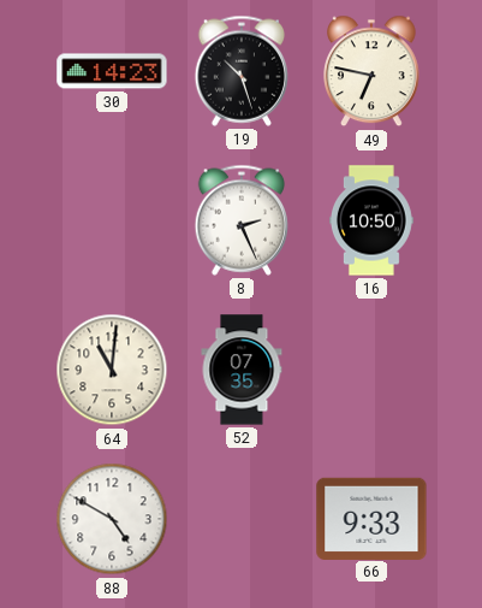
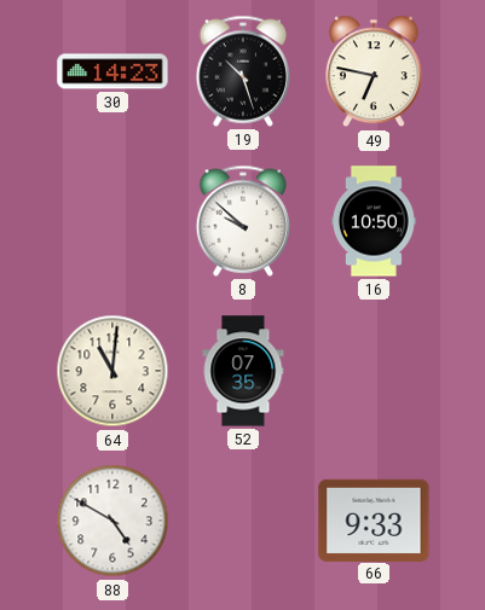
8: 2:26 -> 9:52 (242, 221)
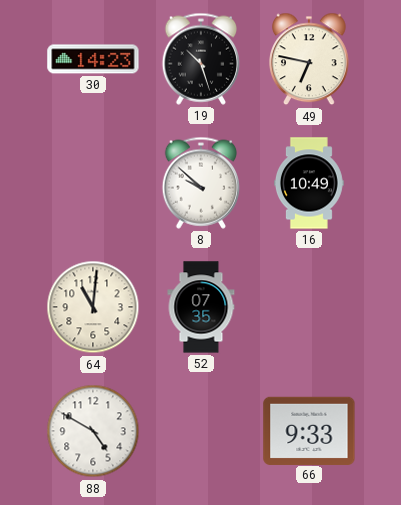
16: 10:50 -> 10:49 (310, 183)
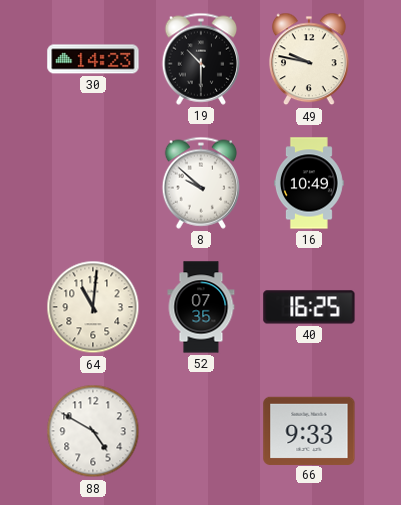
19: 10:27 -> 10:30 (200, 59)
49: 6:47 -> 9:47 (310, 59)
40: none -> 16:25 (309, 307)
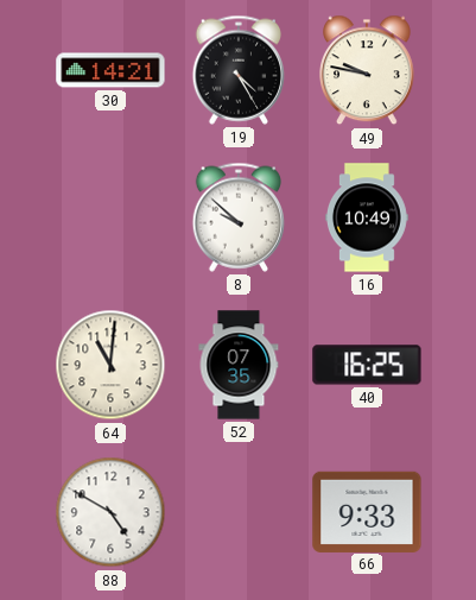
30: 14:23 -> 14:21 (110, 70)
19: 10:30 -> 4:25 (237, 70)
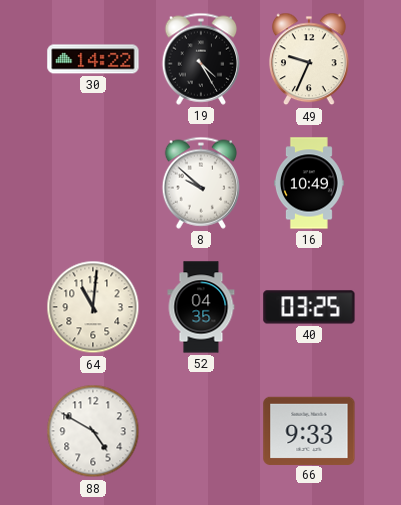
30: 14:21 -> 14:22 (93, 59)
49: 9:47 -> 9:34 (310, 59)
52: 07:35 -> 04:35 (201, 307)
40: 16:25 -> 03:25 (309, 307)
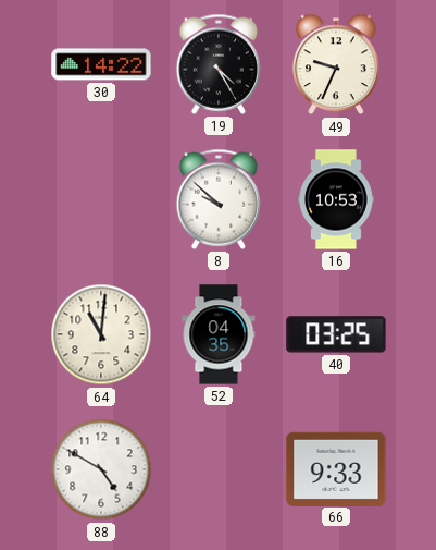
16: 10:49 -> 10:53 (337, 199)
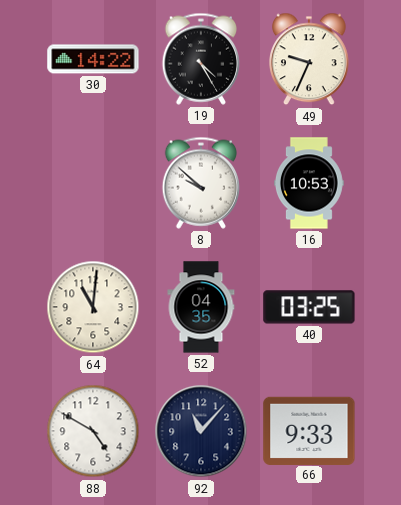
92: none -> 11:07 (201, 431)
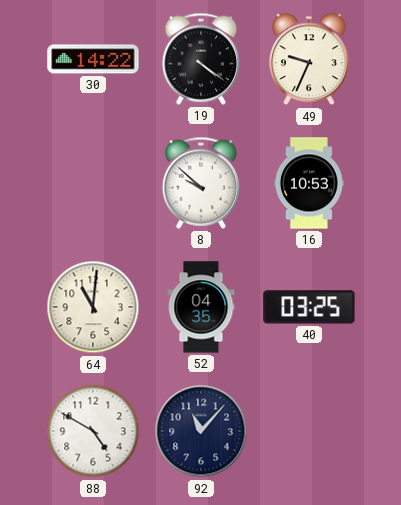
19: 4:25 -> 4:21 (200, 59)
66: 9:33 -> none (309, 430)
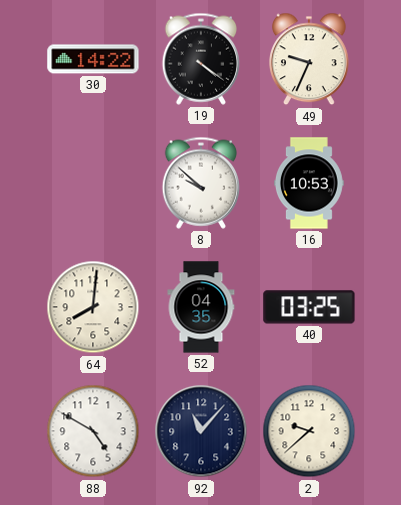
64: 11:01 -> 8:01 (93, 307)
2: none -> 9:38 (309, 431)
